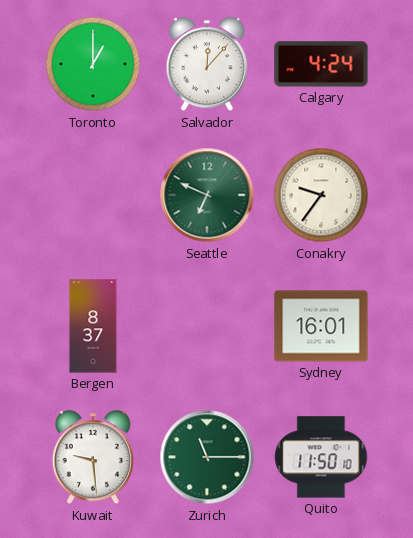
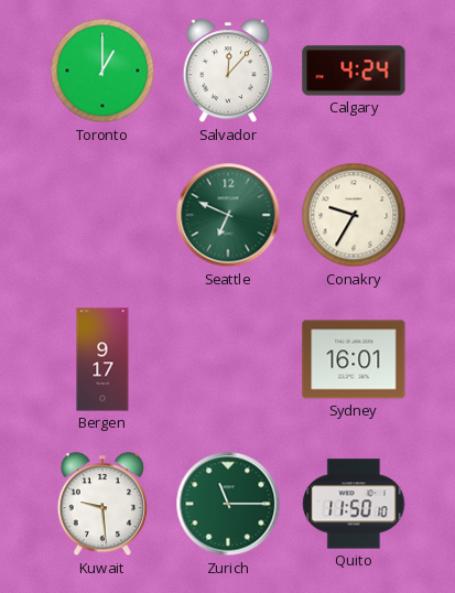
Conakry: 9:36 -> 9:35 (354, 215)
Bergen: 8:37 -> 9:17 (102, 359)
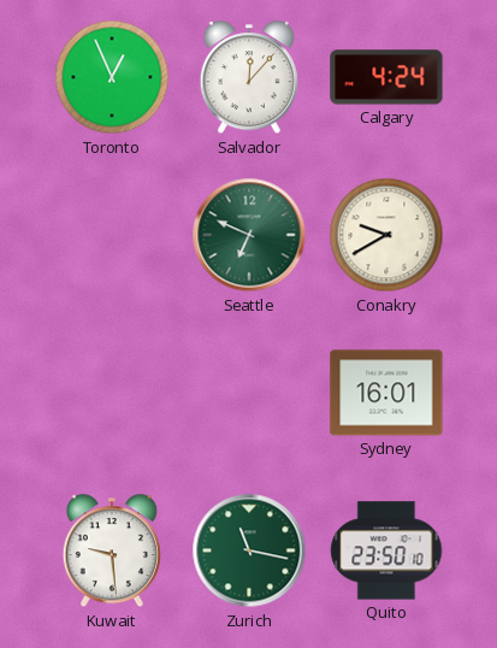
Toronto: 1:00 -> 12:56 (112, 77)
Conakry: 9:35 -> 9:40 (386, 235)
Bergen: 9:17 -> none (102, 359)
Zurich: 11:15 -> 11:17 (249, 550)
Quito: 11:50 -> 23:50 (386, 550)
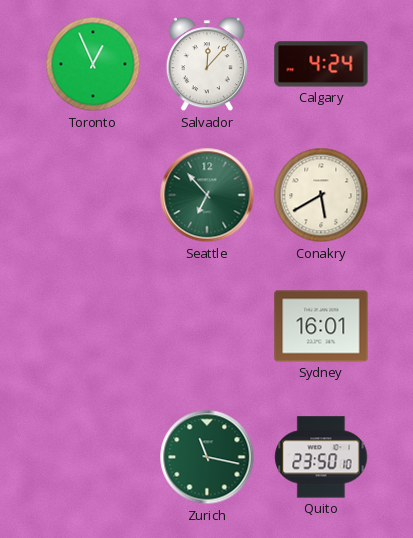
Seattle: 6:49 -> 6:53 (207, 195)
Conakry: 9:40 -> 5:40 (321, 195)
Kuwait: 9:29 -> none (112, 552)
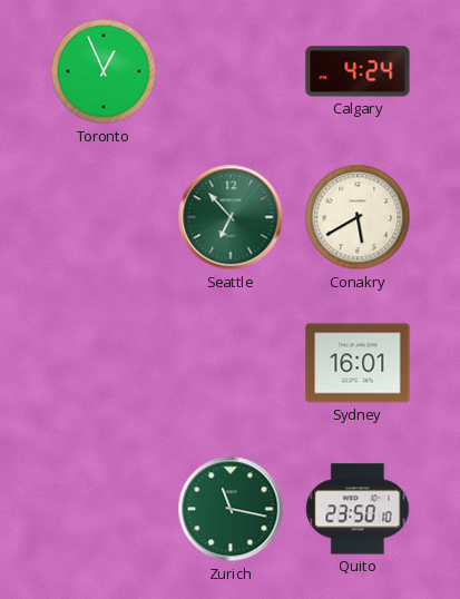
Salvador: 12:07 -> none (207, 65)
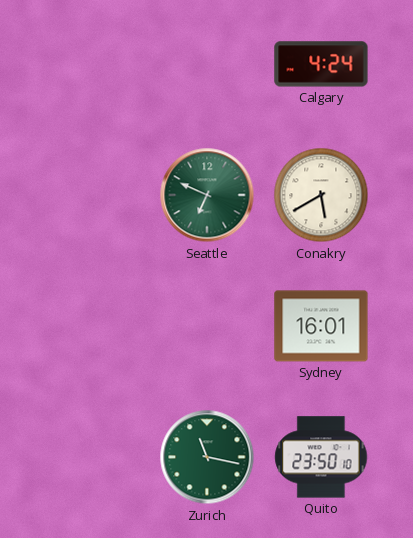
Toronto: 12:56 -> none (104, 71)
Seattle: 6:53 -> 6:49 (207, 195)
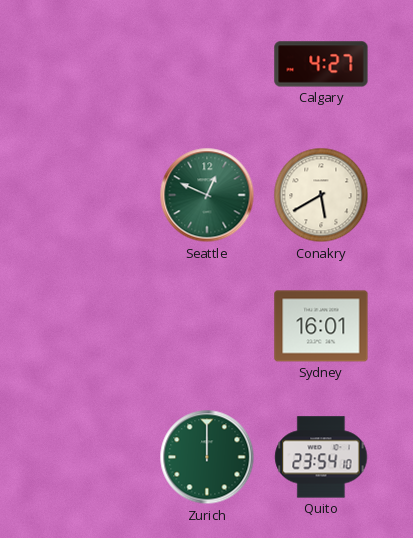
Calgary: 4:24 -> 4:27 (321, 64)
Seattle: 6:49 -> 12:49 (207, 195)
Zurich: 11:17 -> 12:00 (207, 457)
Quito: 23:50 -> 23:54 (321, 457)
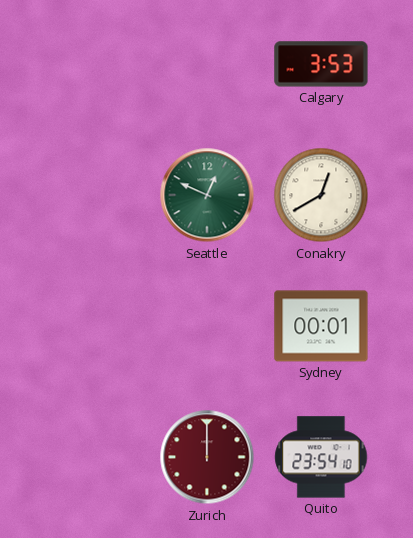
Calgary: 4:27 -> 3:53 (321, 64)
Conakry: 5:40 -> 12:40 (321, 195)
Sydney: 16:01 -> 00:01 (321, 326)
Zurich dial: green -> burgundy (207, 457)
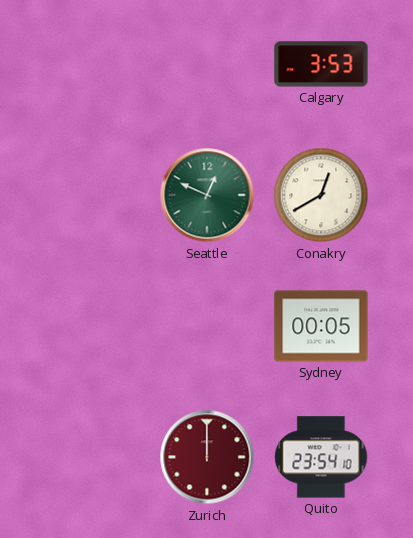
Sydney: 00:01 -> 00:05 (321, 326)
